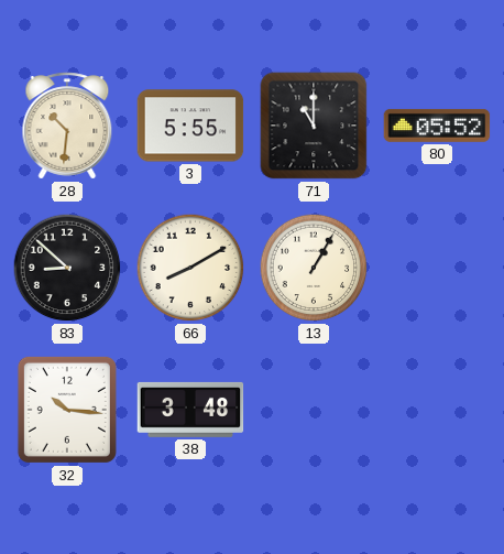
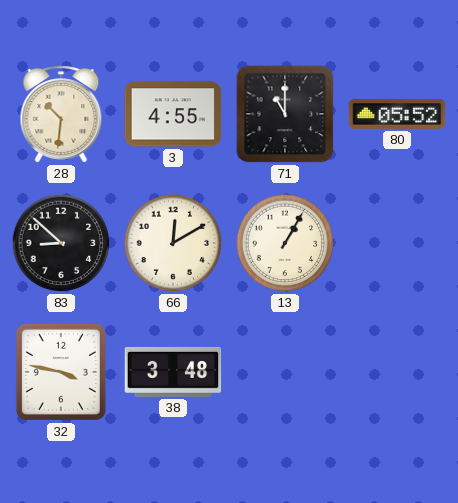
3: 5:55 -> 4:55 (173, 114)
66: 8:10 -> 12:10 (173, 243)
32: 10:16 -> 3:47 (61, 372)
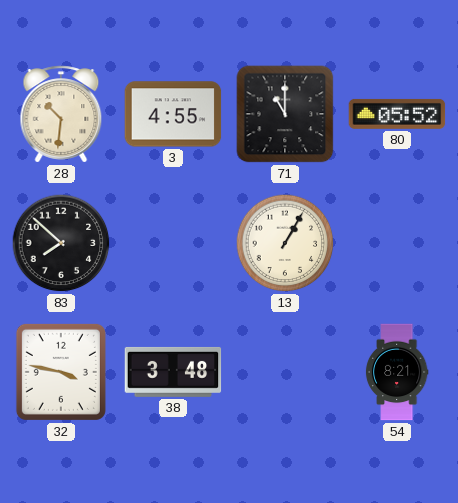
83: 8:52 -> 7:52 (61, 243)
66: 12:10 -> none (173, 243)
54: none -> 8:21 (397, 372)
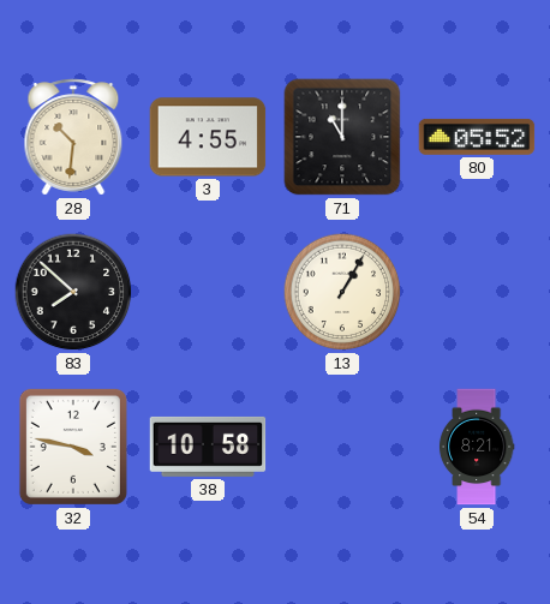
38: 3:48 -> 10:58 (208, 447)
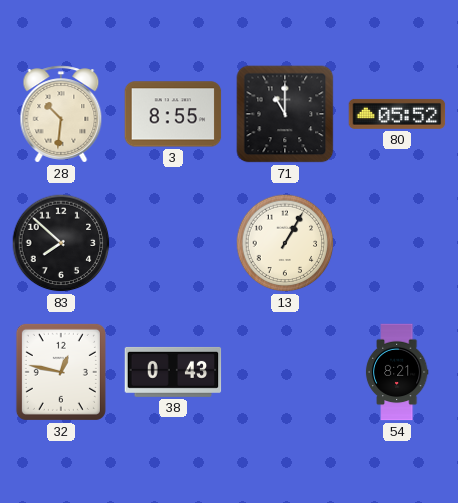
3: 4:55 -> 8:55 (173, 114)
32: 3:47 -> 12:47 (61, 372)
38: 10:58 -> 0:43 (173, 372)
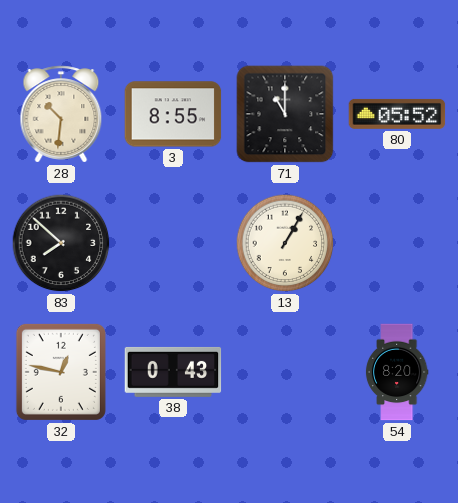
54: 8:21 -> 8:20 (397, 372)
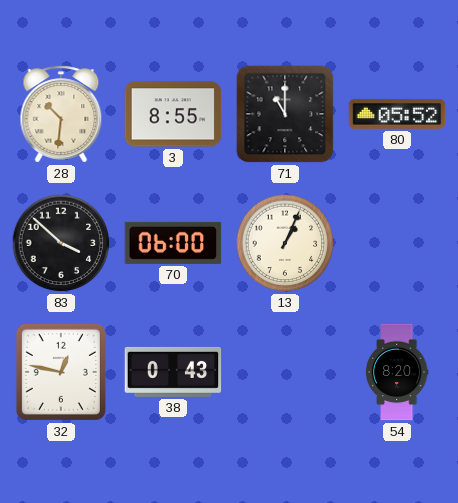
83: 7:52 -> 3:52 (61, 243)
70: none -> 06:00 (173, 243)
13: 1:05 -> 1:04 (285, 243)
